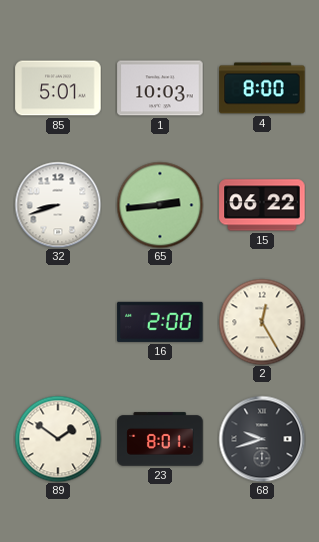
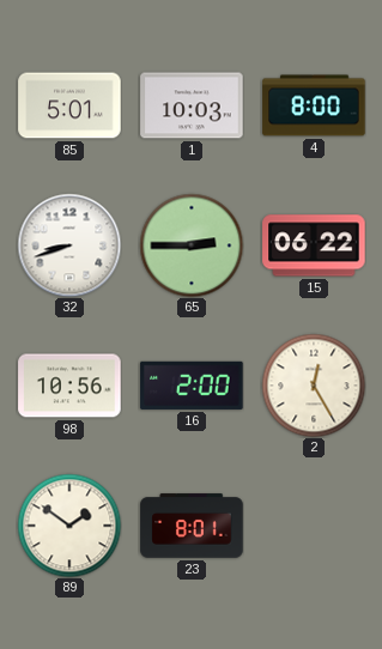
65: 2:44 -> 2:45 (192, 245)
98: none -> 10:56 (69, 386)
68: 9:42 -> none (262, 439)
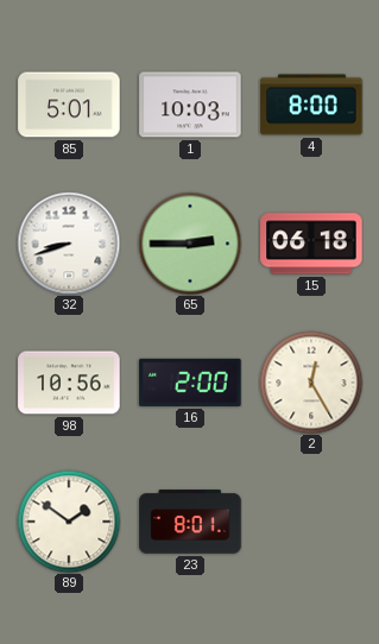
15: 06:22 -> 06:18 (311, 244)
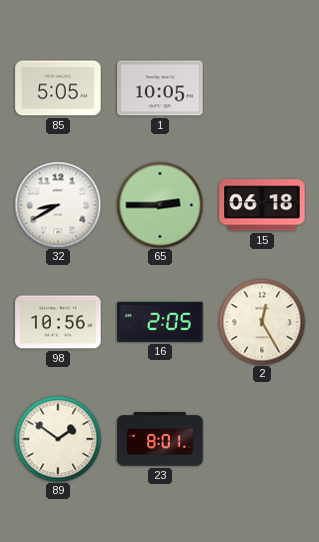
85: 5:01 -> 5:05 (58, 88)
1: 10:03 -> 10:05 (160, 88)
4: 8:00 -> none (311, 105)
32: 8:42 -> 8:40 (58, 205)
16: 2:00 -> 2:05 (160, 322)
